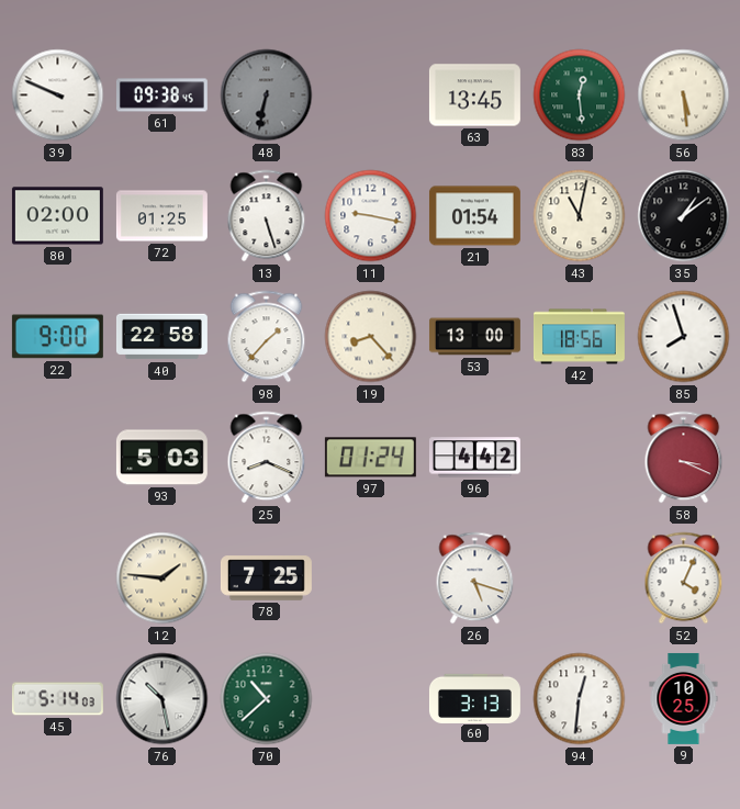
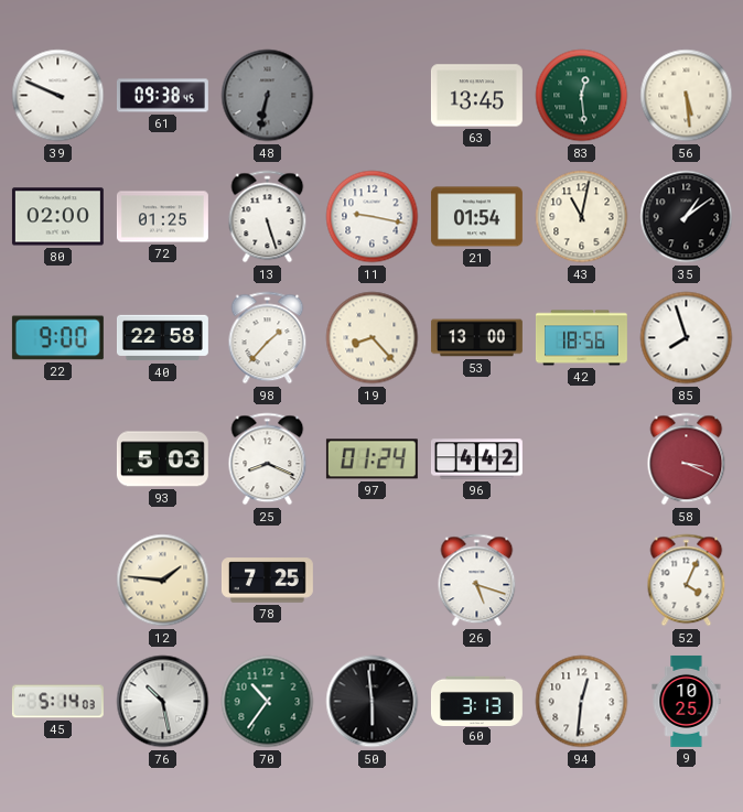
70: 10:38 -> 10:36 (268, 702)
50: none -> 5:59 (373, 702)
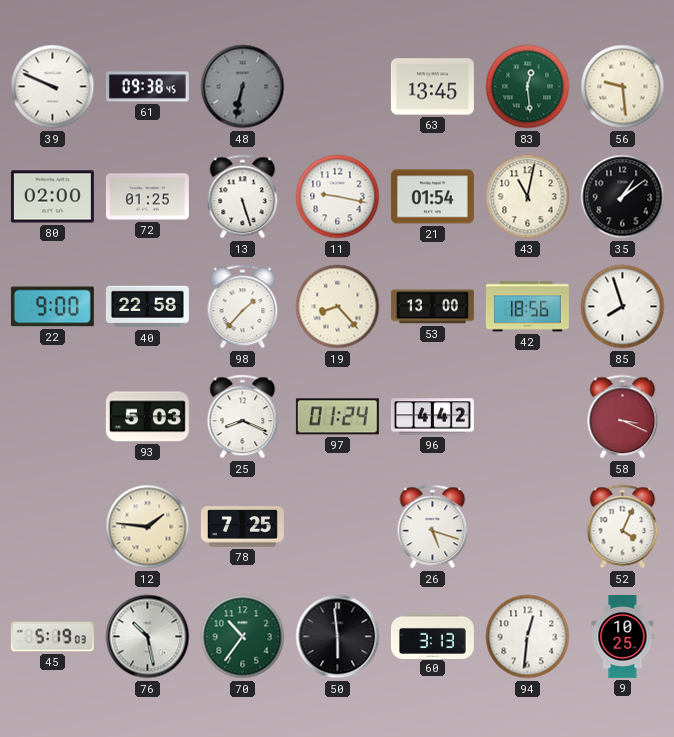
56: 5:29 -> 9:29 (623, 87)
45: 5:14 -> 5:19 (52, 637)
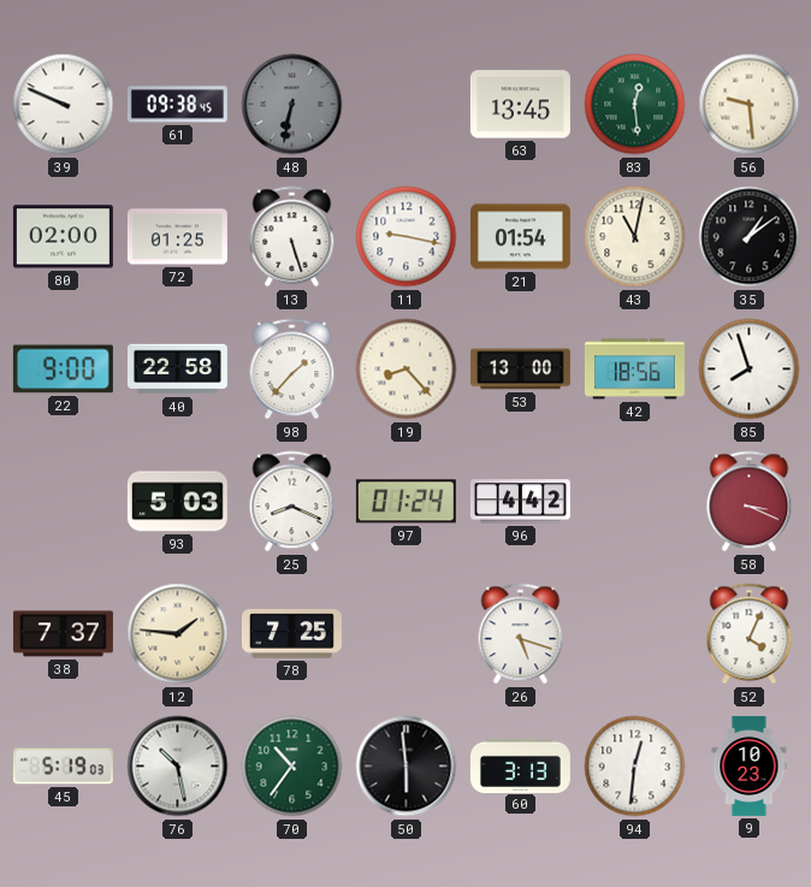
38: none -> 7:37 (63, 634)
9: 10:25 -> 10:23 (750, 765)
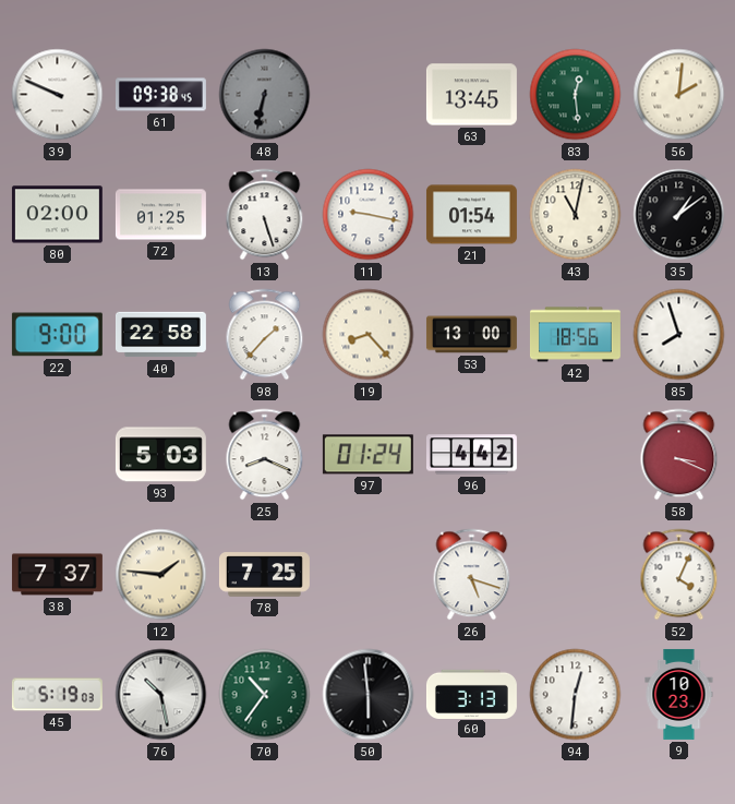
56: 9:29 -> 2:01 (679, 95)
